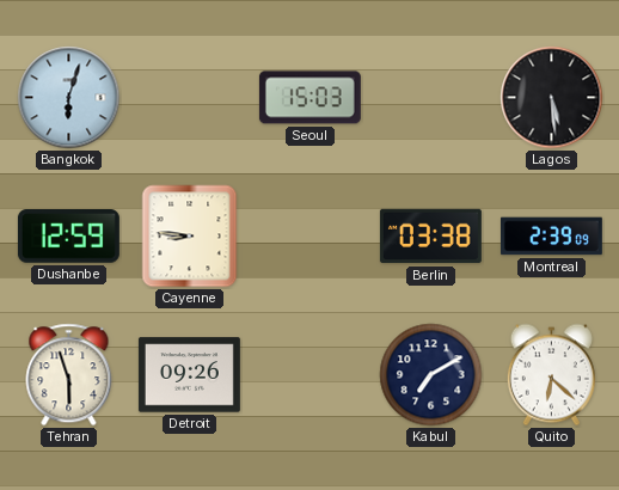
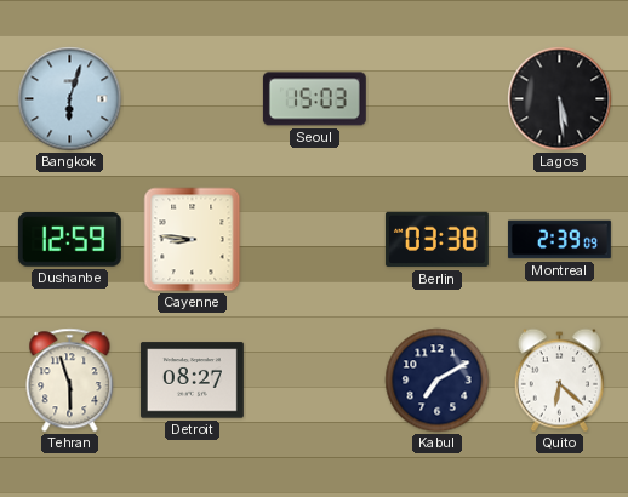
Detroit: 09:26 -> 08:27 (192, 381)
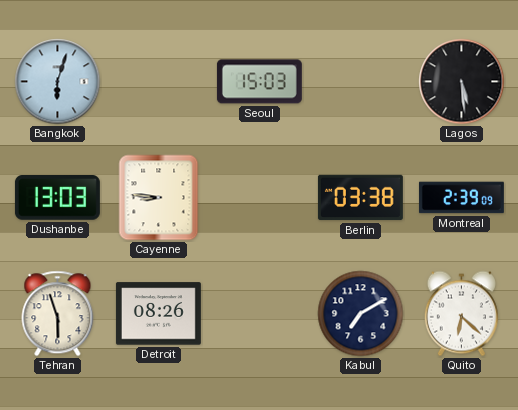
Dushanbe: 12:59 -> 13:03 (57, 198)
Detroit: 08:27 -> 08:26 (158, 314)
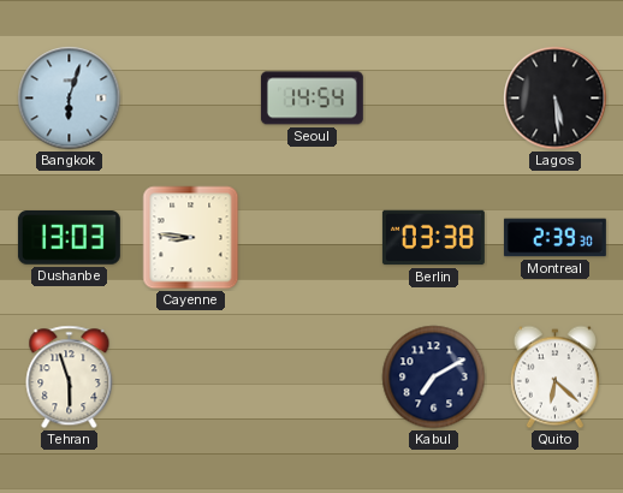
Seoul: 15:03 -> 14:54 (311, 99)
Montreal: 2:39:09 -> 2:39:30 (554, 238)
Detroit: 08:26 -> none (158, 314)
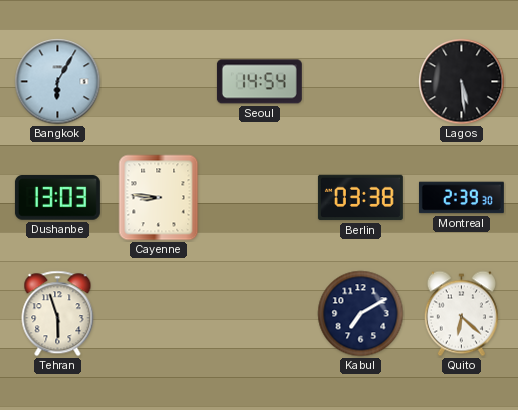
Bangkok: 6:03 -> 6:05 (58, 82)
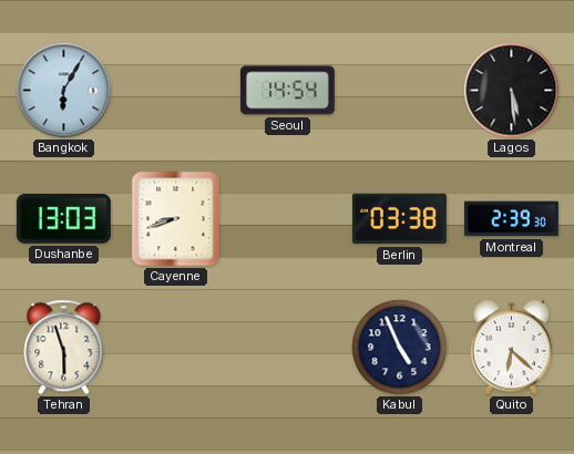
Cayenne: 8:46 -> 8:42 (176, 219)
Kabul: 7:10 -> 4:56 (400, 348)
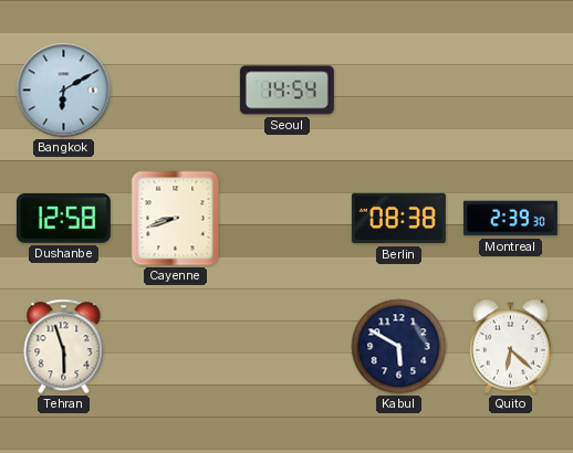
Bangkok: 6:05 -> 6:10 (64, 91)
Lagos: 5:29 -> none (512, 91)
Dushanbe: 13:03 -> 12:58 (63, 219)
Berlin: 03:38 -> 08:38 (398, 219)
Kabul: 4:56 -> 5:50 (399, 347)
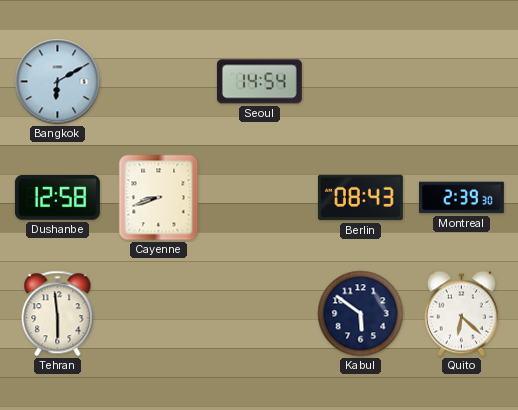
Berlin: 08:38 -> 08:43 (360, 198)
Tehran: 5:57 -> 5:59 (58, 314)
Kabul: 5:50 -> 5:51 (361, 314)
